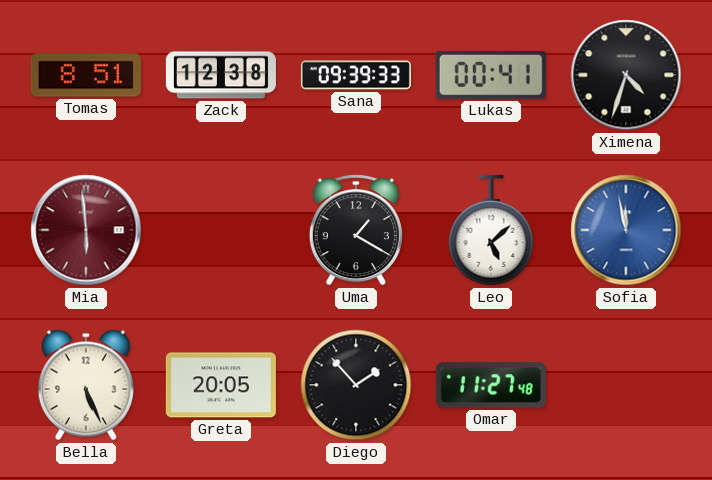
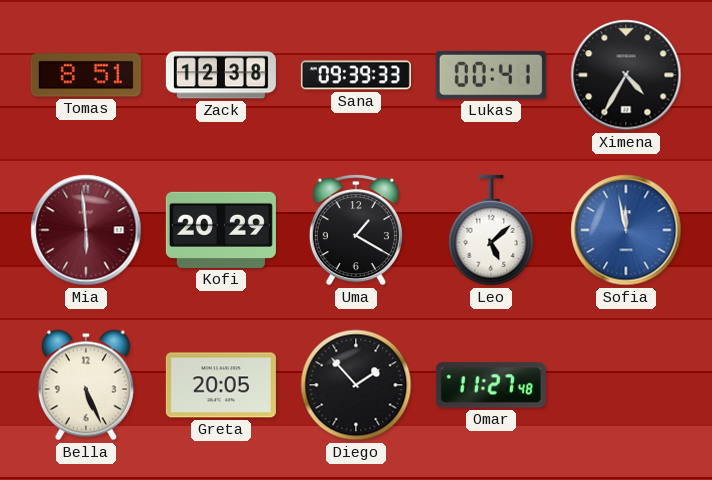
Ximena: 4:33 -> 4:35 (626, 75)
Kofi: none -> 20:29 (221, 230)
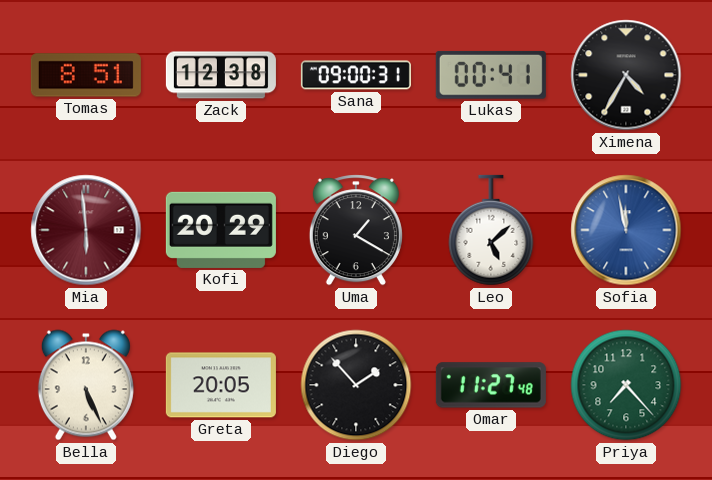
Sana: 09:39 -> 09:00 (356, 75)
Priya: none -> 7:23 (626, 385)
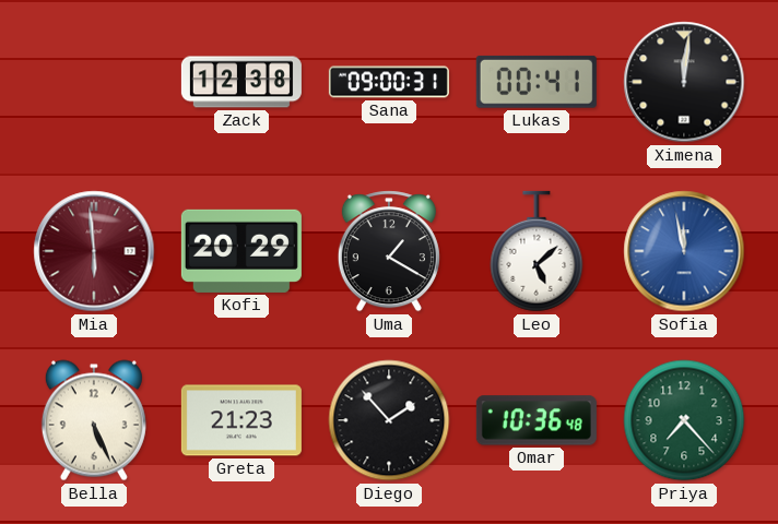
Tomas: 8:51 -> none (86, 75)
Ximena: 4:35 -> 12:01 (684, 82)
Greta: 20:05 -> 21:23 (241, 420)
Omar: 11:27 -> 10:36 (537, 420)
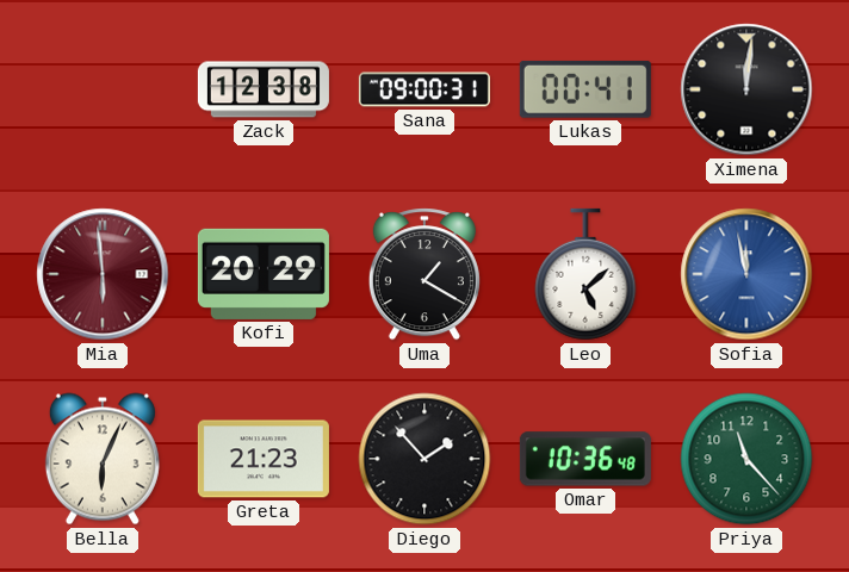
Bella: 5:26 -> 6:04 (103, 459)
Priya: 7:23 -> 11:23 (746, 459)
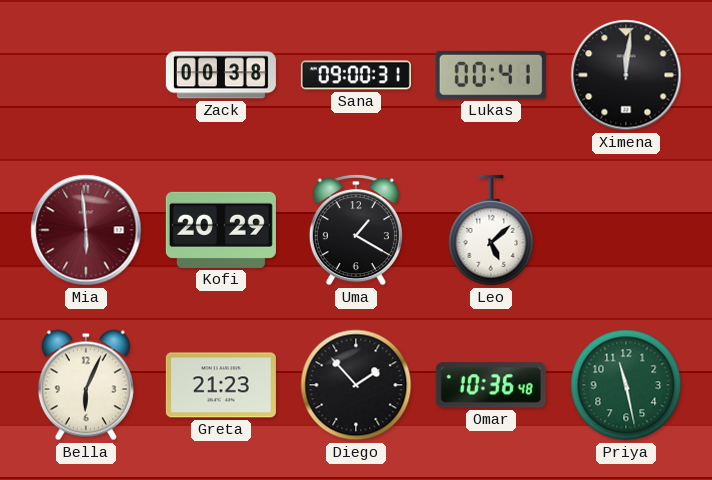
Zack: 12:38 -> 00:38 (221, 75)
Sofia: 11:58 -> none (746, 274)
Priya: 11:23 -> 11:28 (626, 385)
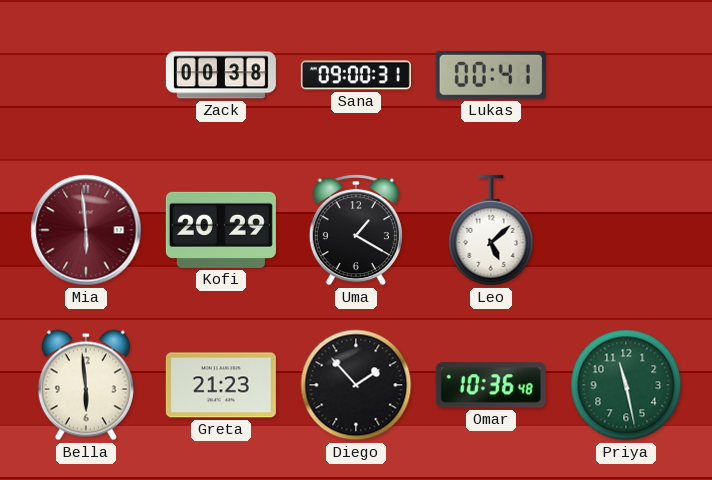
Ximena: 12:01 -> none (626, 75)
Bella: 6:04 -> 5:59 (86, 385)
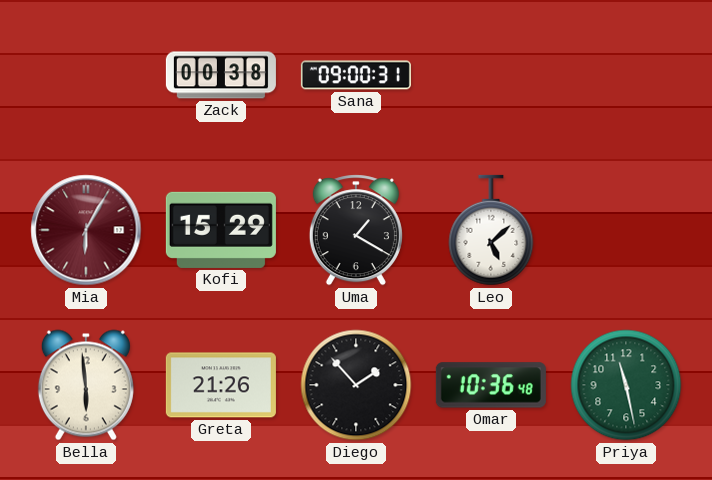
Lukas: 00:41 -> none (491, 75)
Mia: 5:59 -> 6:05 (86, 230)
Kofi: 20:29 -> 15:29 (221, 230)
Greta: 21:23 -> 21:26 (221, 385)
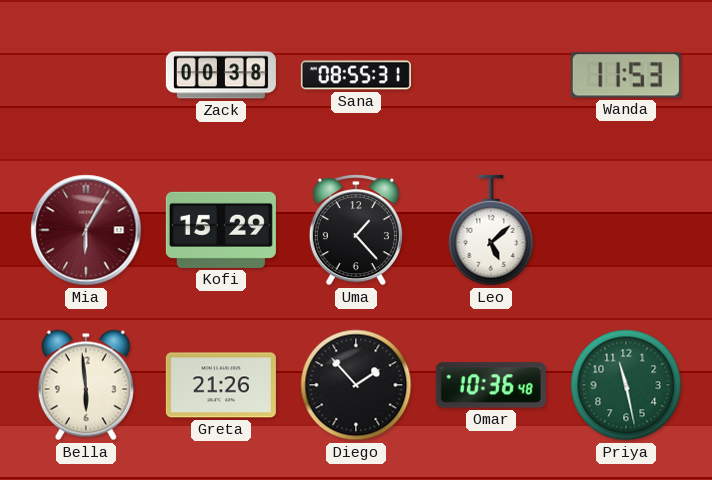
Sana: 09:00 -> 08:55 (356, 75)
Wanda: none -> 11:53 (626, 75)
Uma: 1:20 -> 1:23 (356, 230)
